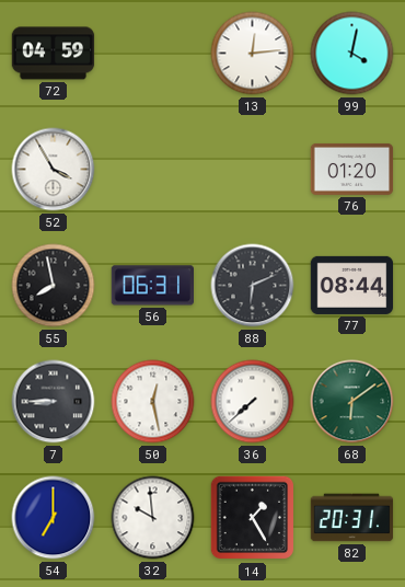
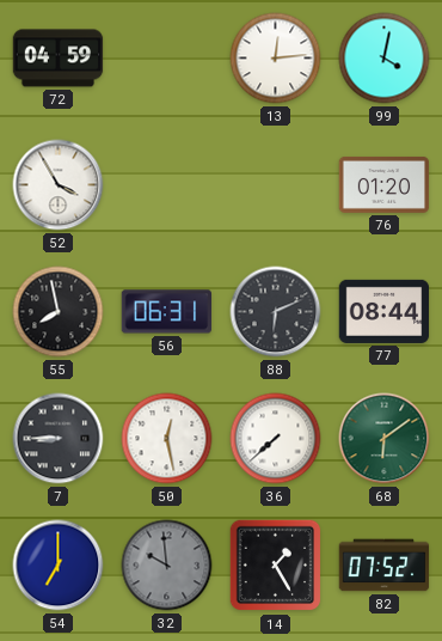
32 dial: white -> grey (167, 566)
82: 20:31 -> 07:52 (385, 566)
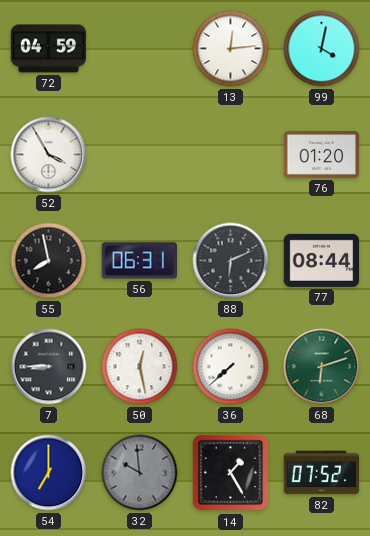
68: 6:09 -> 6:12 (322, 367)
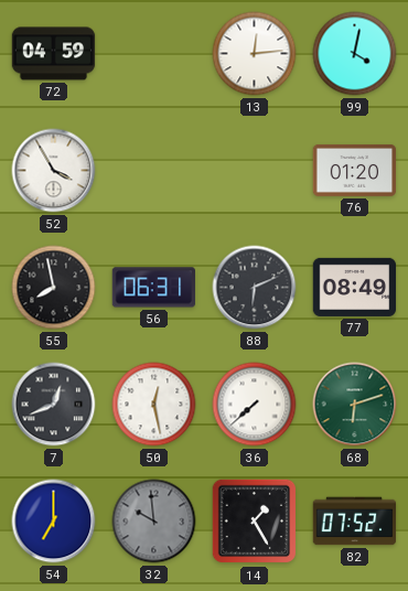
77: 08:44 -> 08:49 (355, 287)
7: 8:45 -> 12:41 (54, 405)
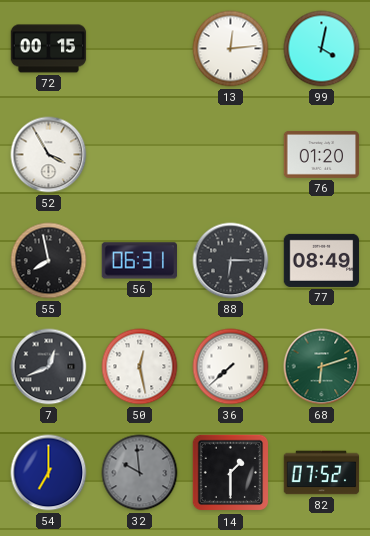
72: 04:59 -> 00:15 (49, 49)
88: 6:11 -> 6:15 (231, 261)
14: 1:25 -> 1:30 (231, 473)
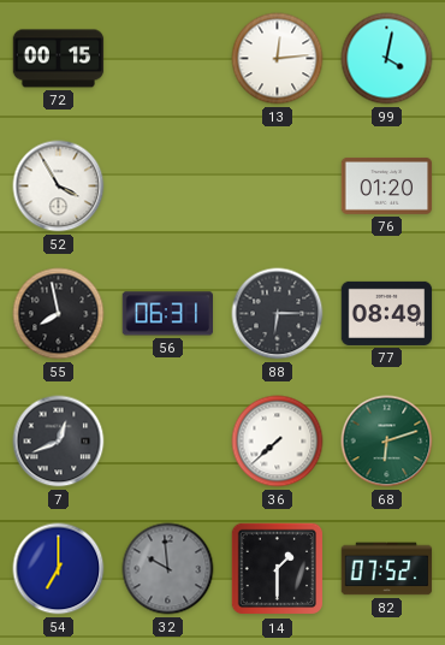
50: 12:28 -> none (140, 367)
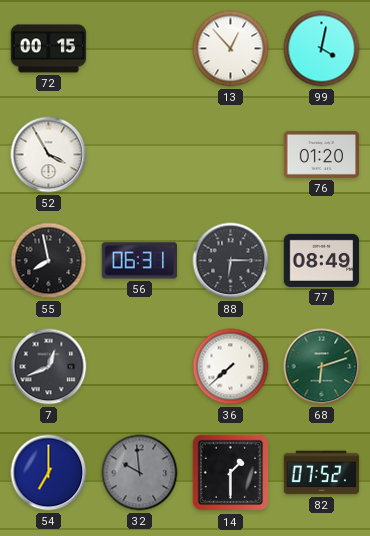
13: 12:14 -> 12:53 (231, 49)
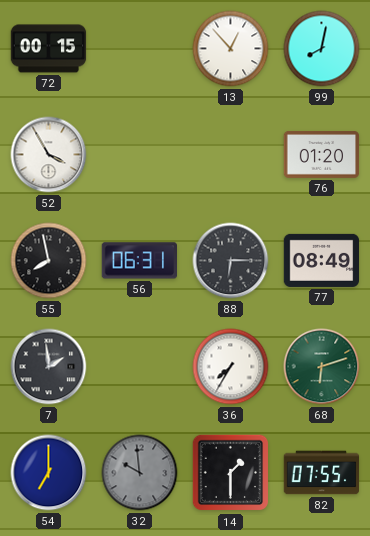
99: 4:02 -> 8:02 (322, 49)
7: 12:41 -> 1:59 (49, 367)
36: 7:38 -> 7:35 (231, 367)
82: 07:52 -> 07:55 (322, 473)
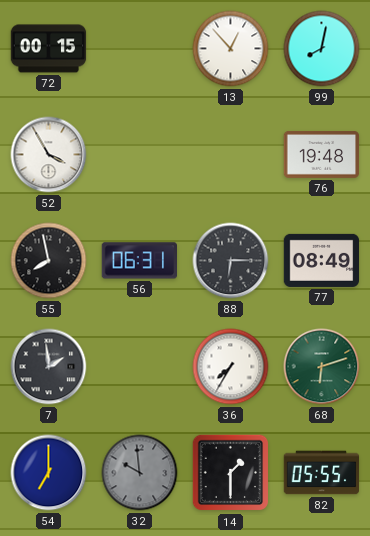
76: 01:20 -> 19:48 (322, 154)
82: 07:55 -> 05:55 (322, 473)
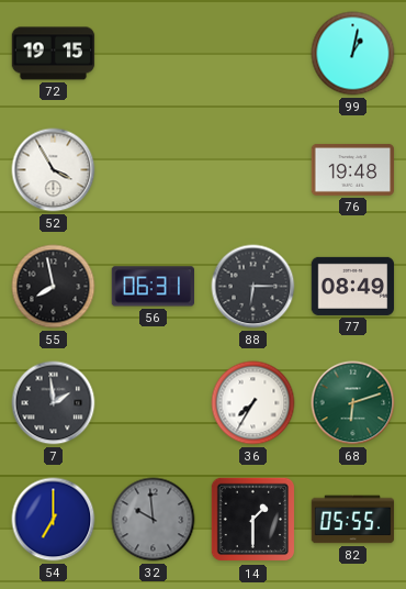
72: 00:15 -> 19:15 (54, 54)
13: 12:53 -> none (231, 49)
99: 8:02 -> 1:02 (353, 54)
